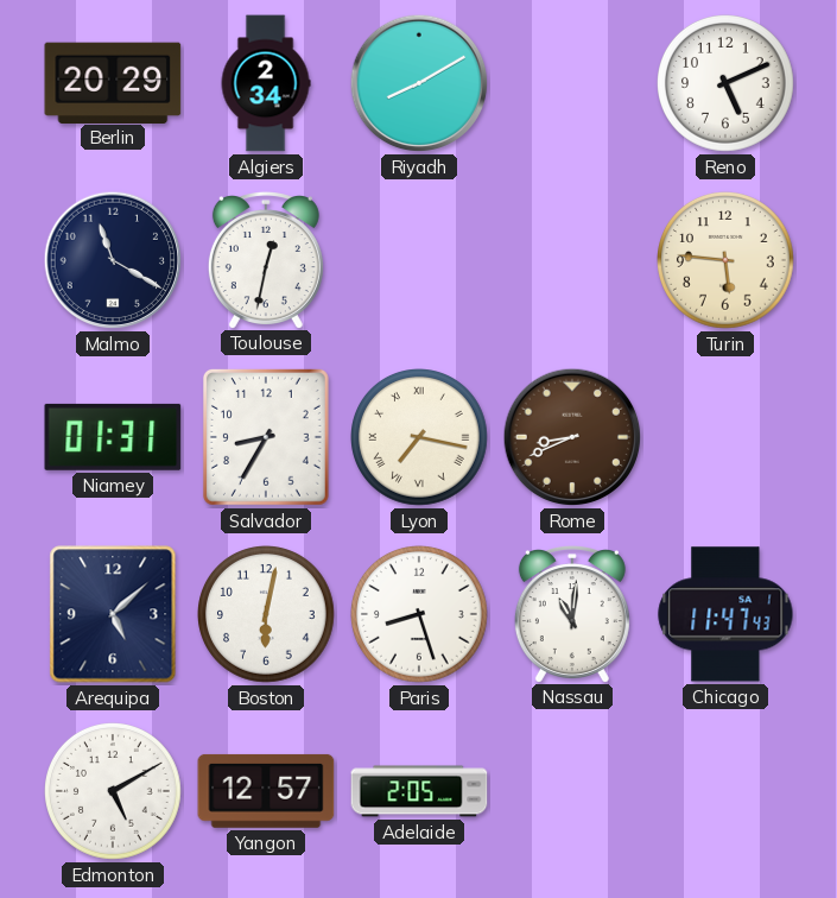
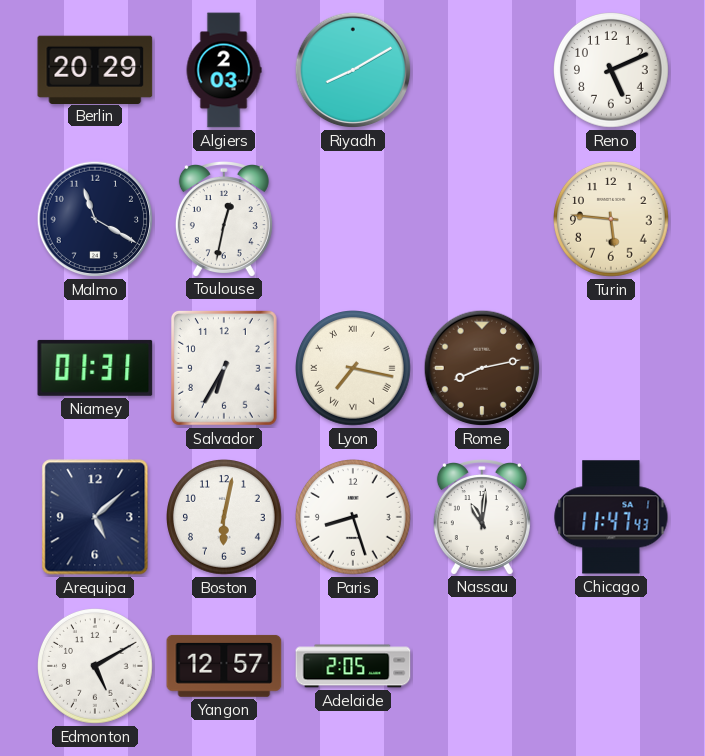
Algiers: 2:34 -> 2:03 (224, 70)
Salvador: 8:35 -> 6:35 (224, 368)
Rome: 8:41 -> 8:13 (482, 368)
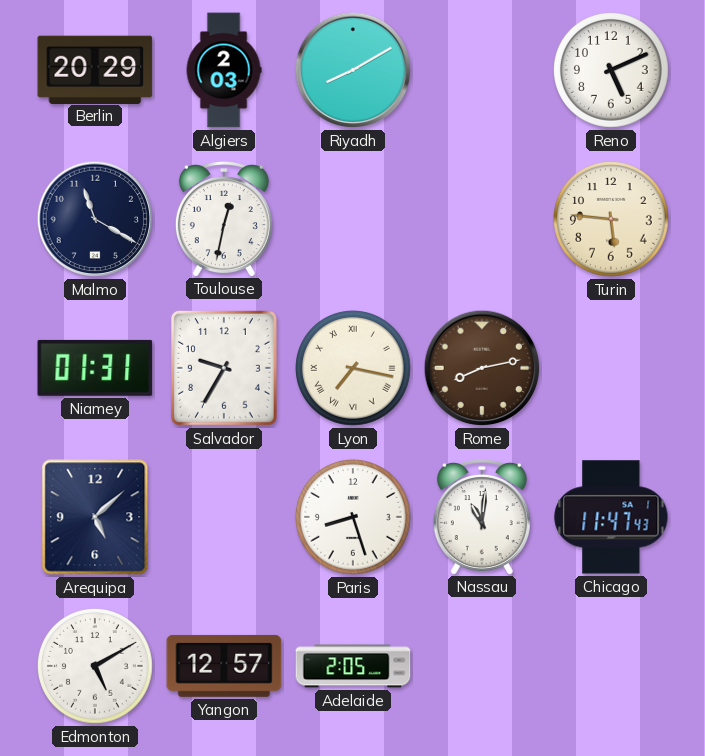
Salvador: 6:35 -> 9:35 (224, 368)
Boston: 6:02 -> none (225, 518)
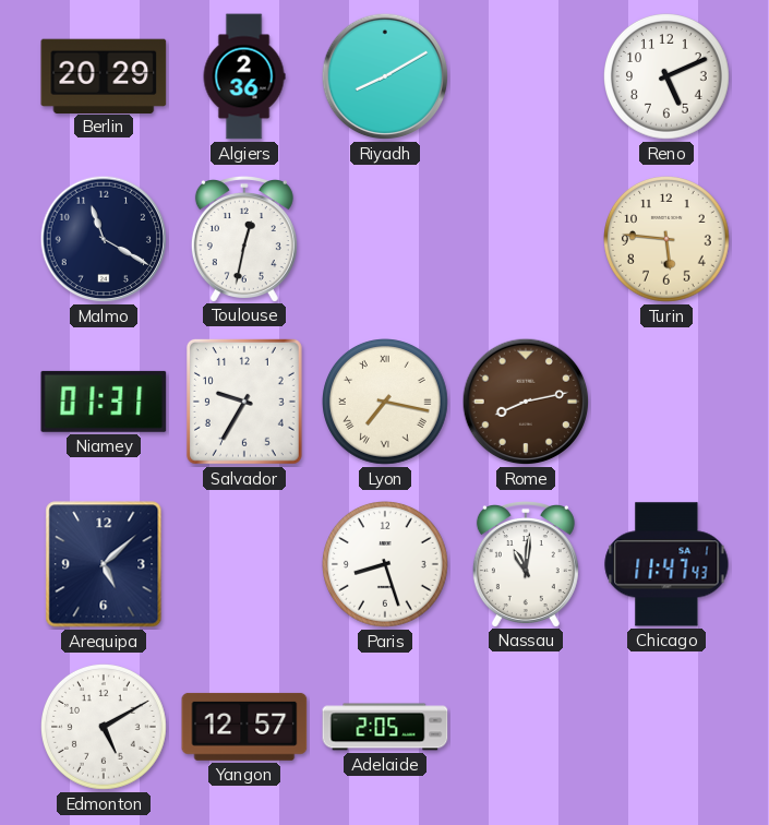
Algiers: 2:03 -> 2:36 (244, 76)
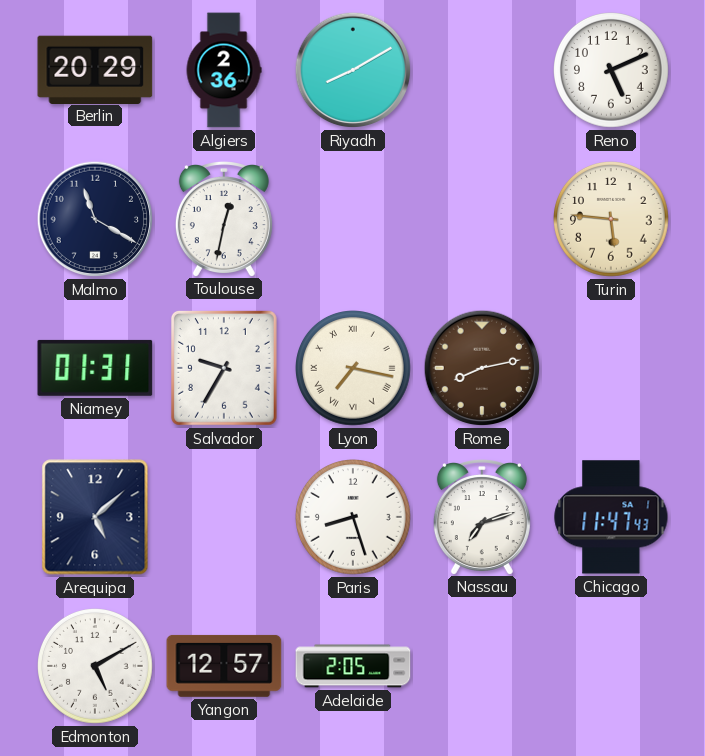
Nassau: 11:01 -> 7:12 (482, 517)
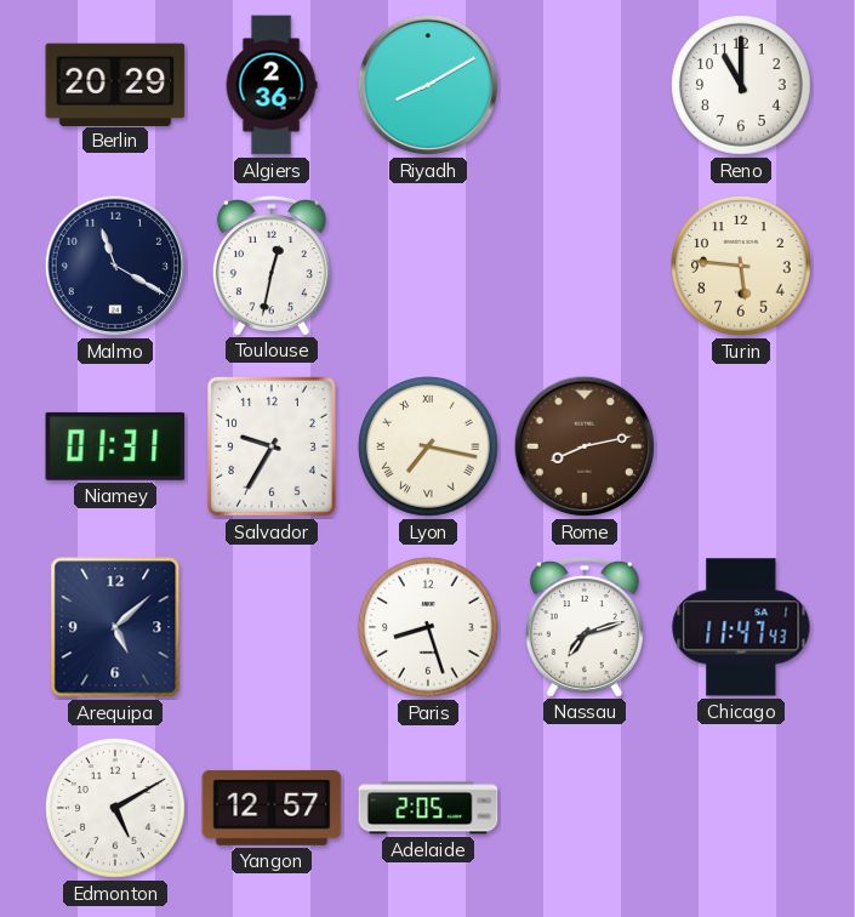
Reno: 5:11 -> 11:00 (742, 86)
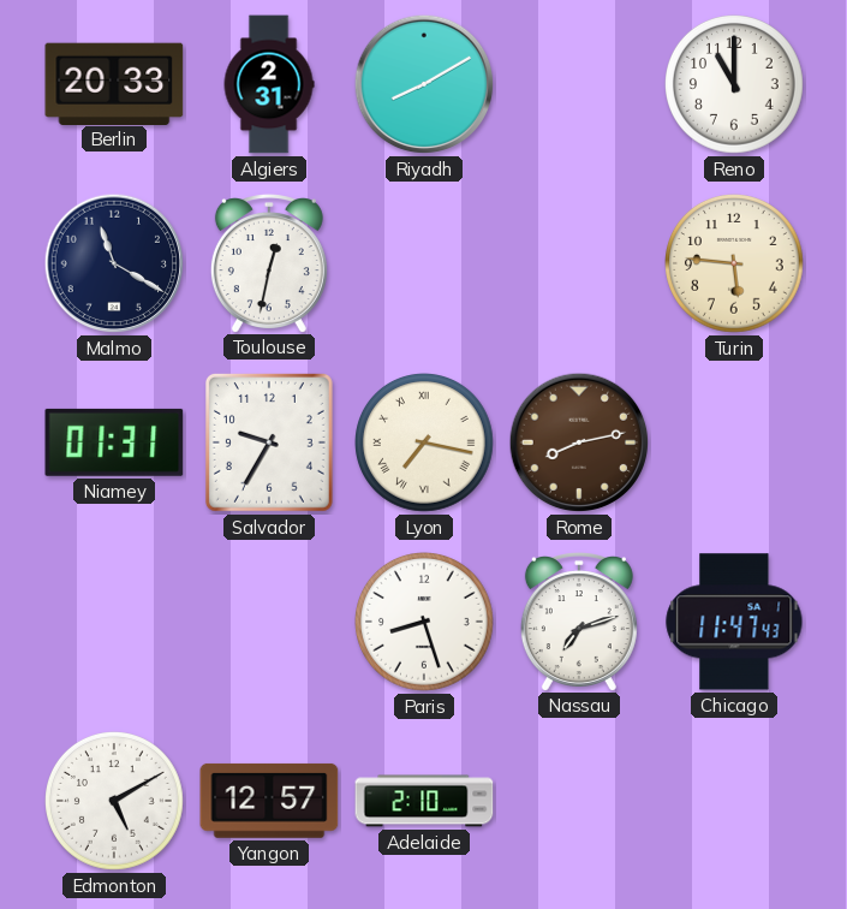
Berlin: 20:29 -> 20:33 (114, 83)
Algiers: 2:36 -> 2:31 (269, 84)
Arequipa: 5:08 -> none (115, 627)
Adelaide: 2:05 -> 2:10 (424, 801)
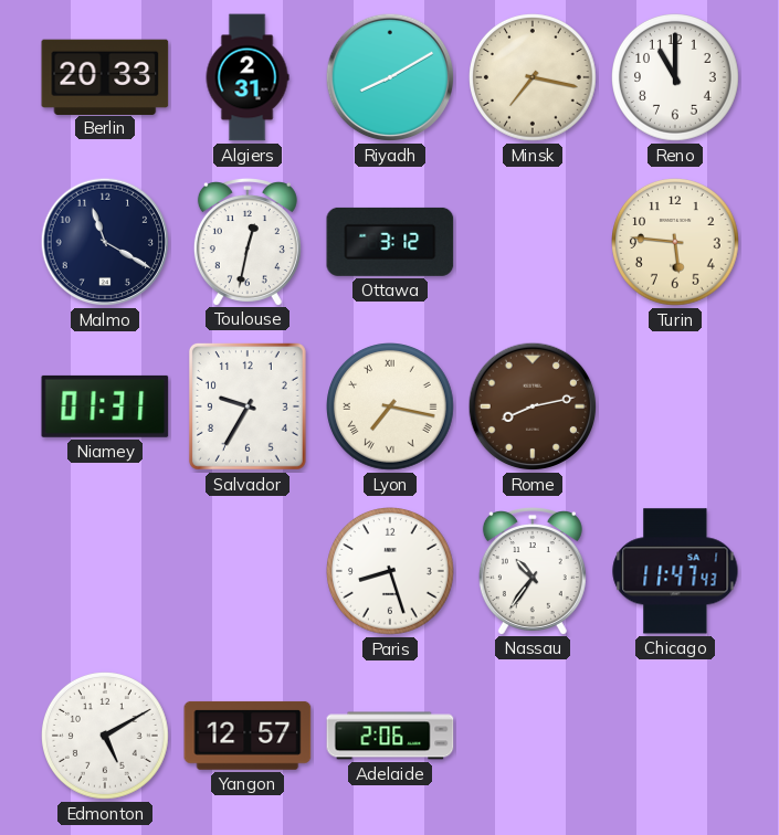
Minsk: none -> 7:17 (534, 78)
Ottawa: none -> 3:12 (390, 242)
Nassau: 7:12 -> 10:36 (533, 571)
Adelaide: 2:10 -> 2:06 (390, 736)
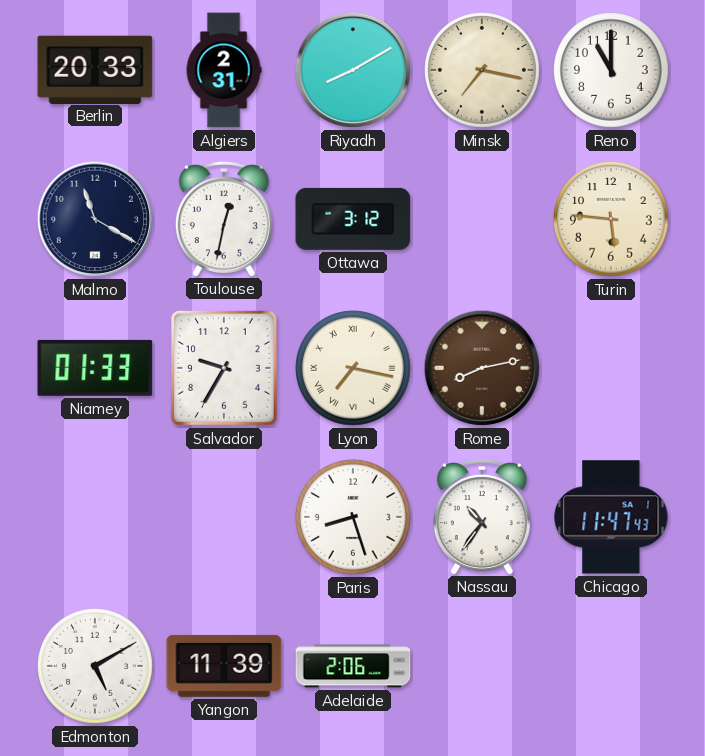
Niamey: 01:31 -> 01:33 (95, 368)
Yangon: 12:57 -> 11:39 (224, 666)
